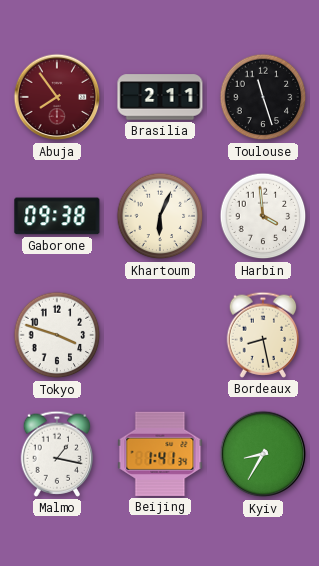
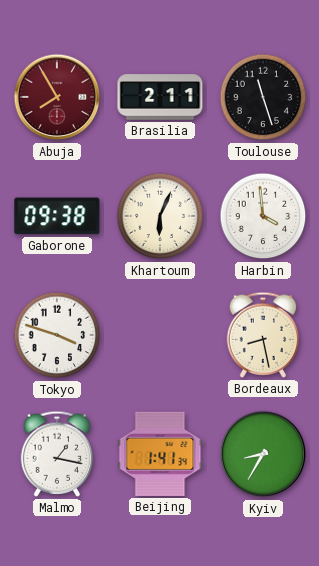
Abuja: 7:54 -> 7:55 (57, 97)
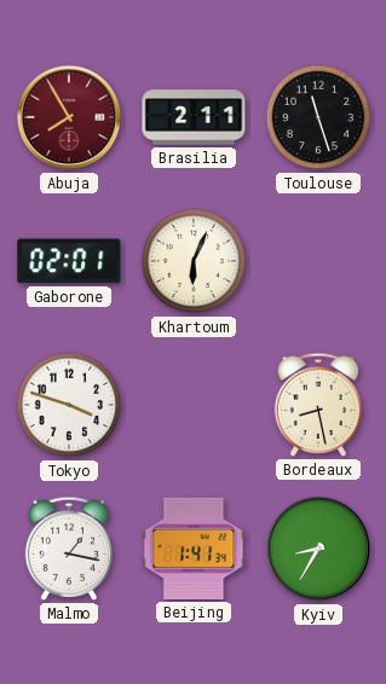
Gaborone: 09:38 -> 02:01 (69, 261)
Harbin: 3:59 -> none (263, 216)
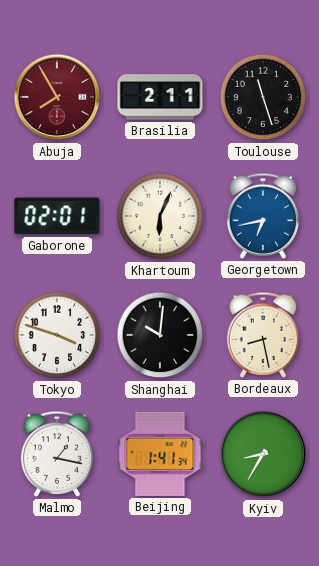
Georgetown: none -> 6:43 (263, 216)
Shanghai: none -> 10:01 (160, 335)
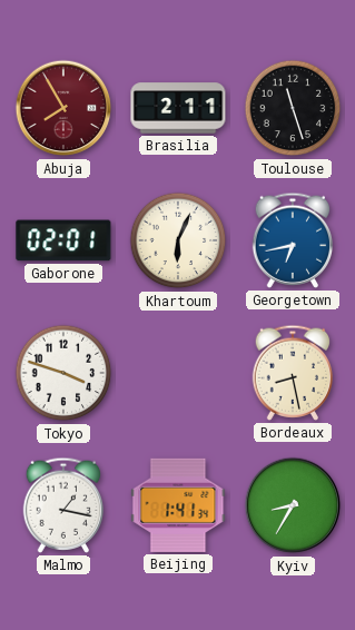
Shanghai: 10:01 -> none (160, 335)
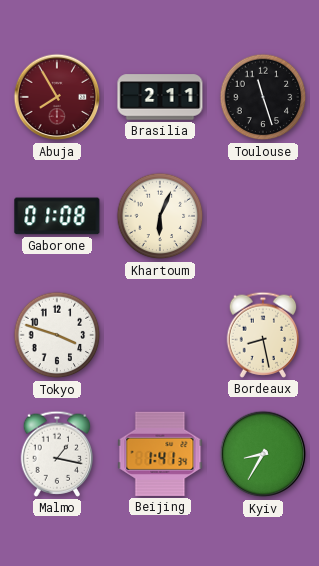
Gaborone: 02:01 -> 01:08 (57, 216)
Georgetown: 6:43 -> none (293, 240)
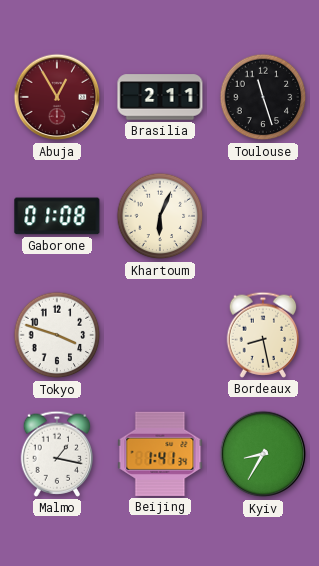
Abuja: 7:55 -> 12:55 (57, 97)
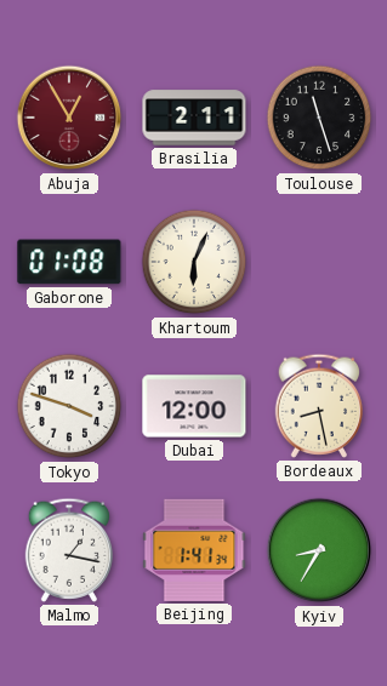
Dubai: none -> 12:00 (194, 406)
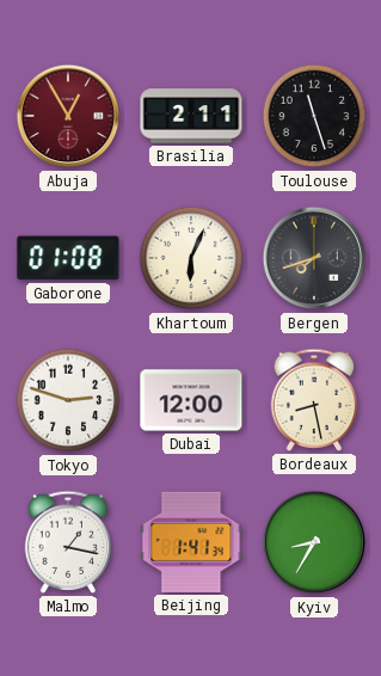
Bergen: none -> 7:42 (314, 258)
Tokyo: 3:48 -> 2:48 (68, 400)
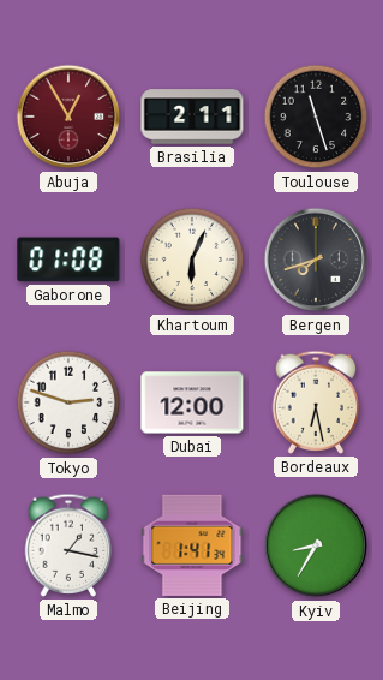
Bordeaux: 8:28 -> 6:28 (316, 402)
